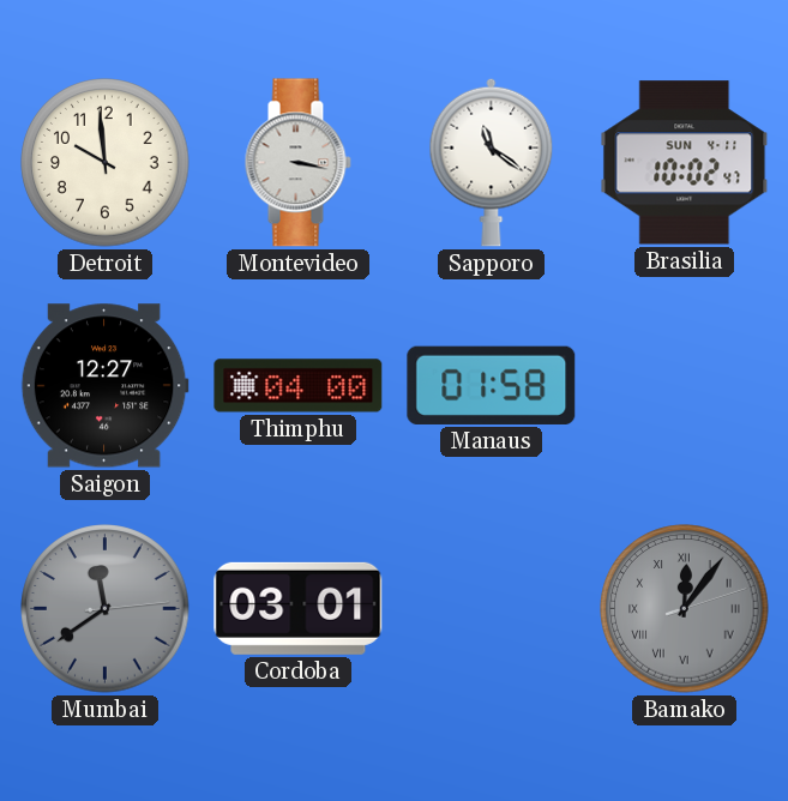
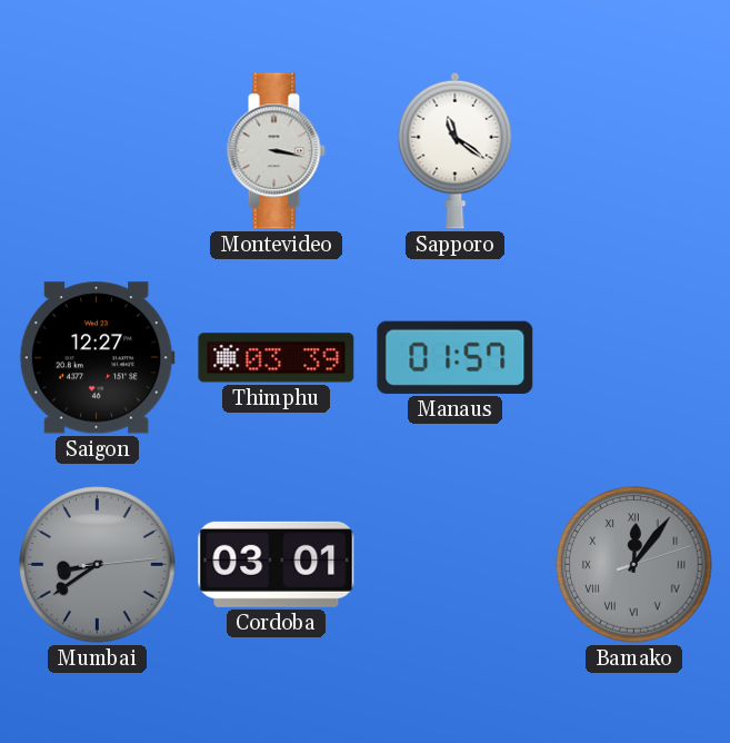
Detroit: 9:59 -> none (106, 163)
Brasilia: 10:02 -> none (685, 163)
Thimphu: 04:00 -> 03:39 (277, 358)
Manaus: 01:58 -> 01:57 (456, 357)
Mumbai: 11:39 -> 8:39 (98, 565)
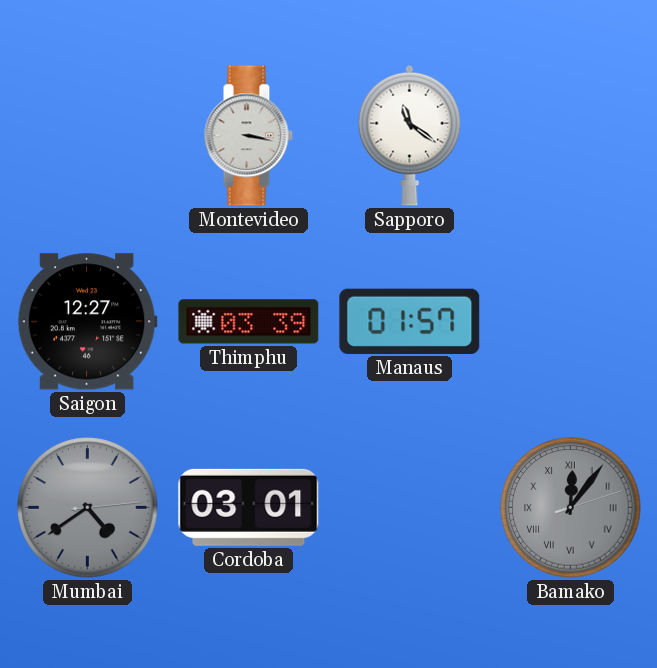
Mumbai: 8:39 -> 4:39 (88, 508)
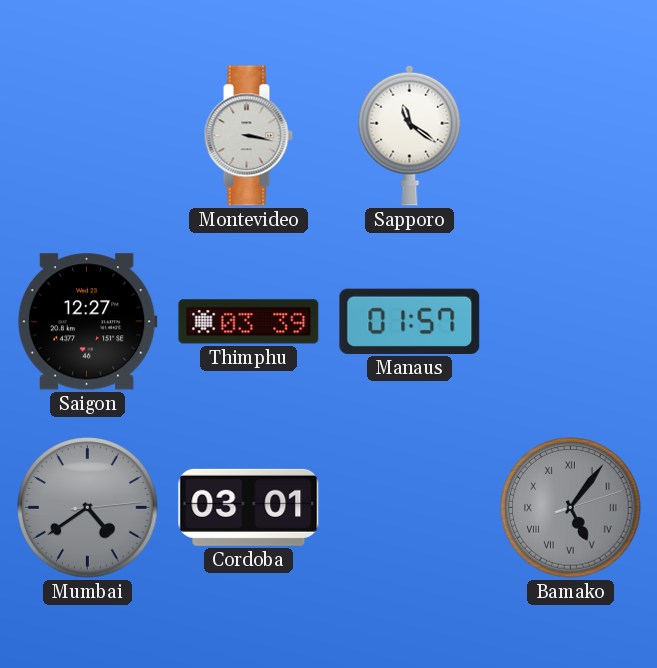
Bamako: 12:06 -> 5:06 (571, 508)
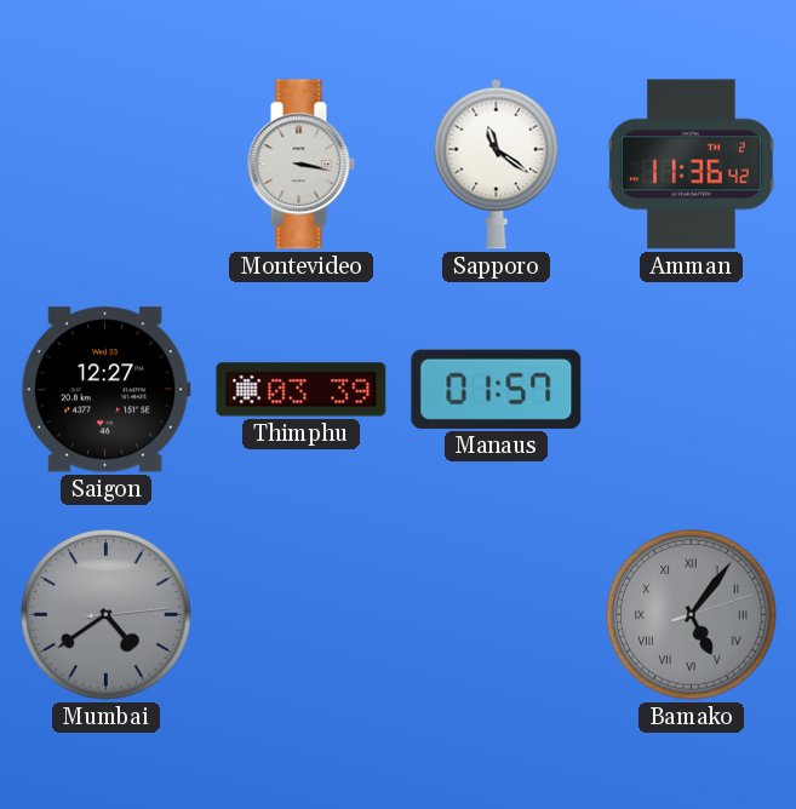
Amman: none -> 11:36 (691, 165)
Cordoba: 03:01 -> none (249, 507)
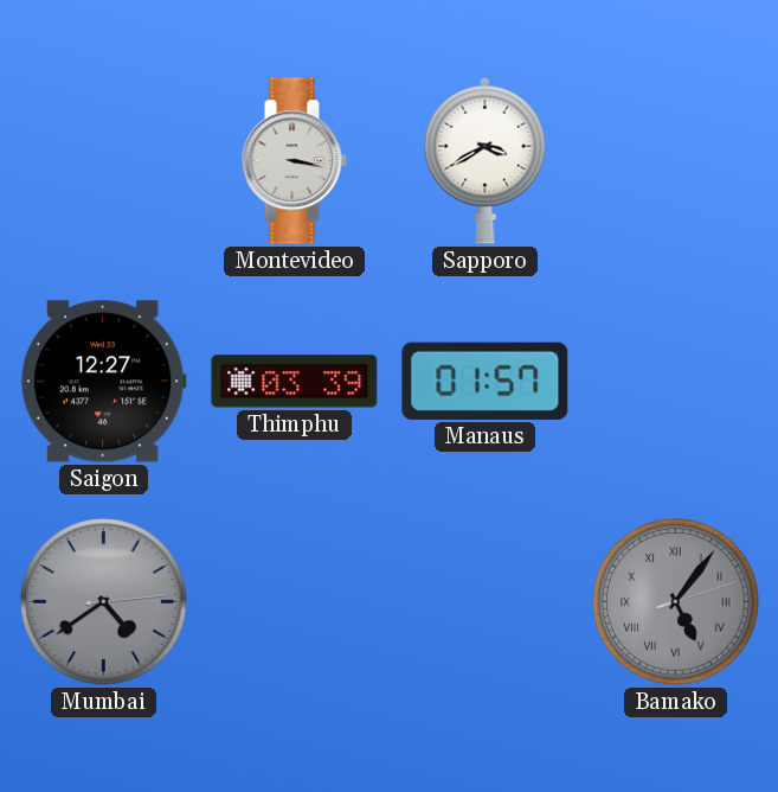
Sapporo: 11:21 -> 3:40 (486, 160)
Amman: 11:36 -> none (691, 165)
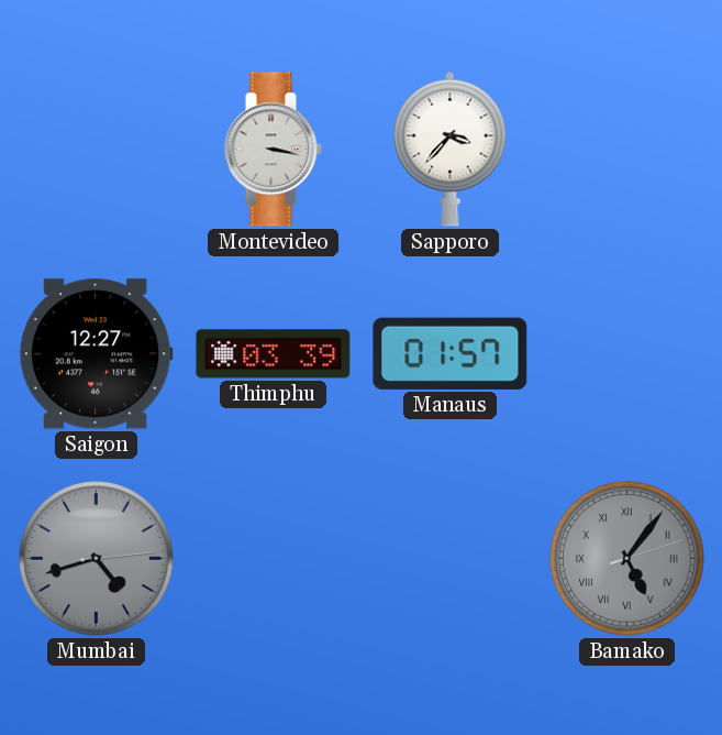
Sapporo: 3:40 -> 3:37 (451, 149)
Mumbai: 4:39 -> 4:42 (97, 559)
